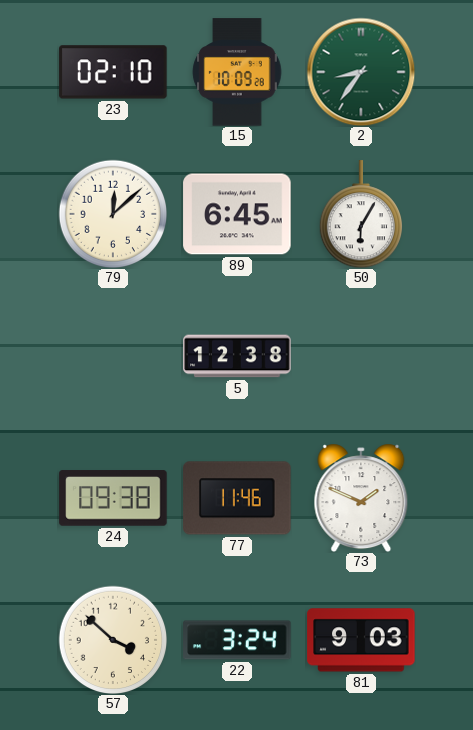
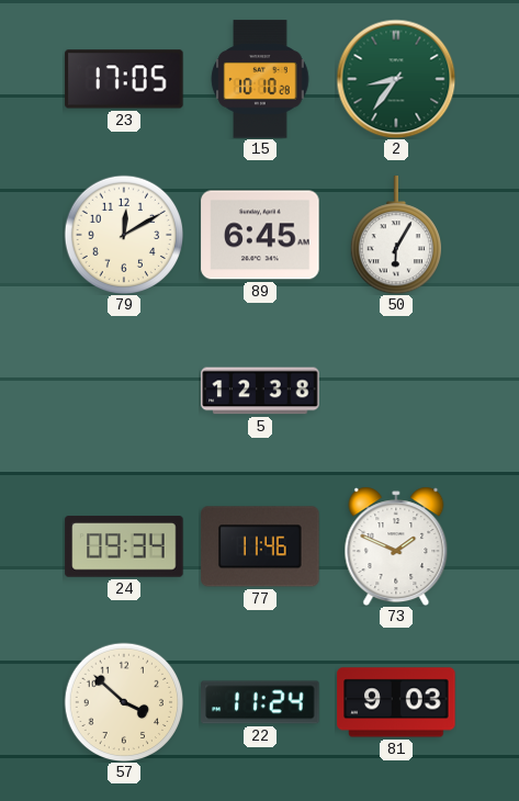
23: 02:10 -> 17:05 (124, 79)
15: 10:09 -> 10:10 (260, 79)
79: 12:08 -> 12:10 (124, 235)
24: 09:38 -> 09:34 (124, 546)
22: 3:24 -> 11:24 (260, 702)
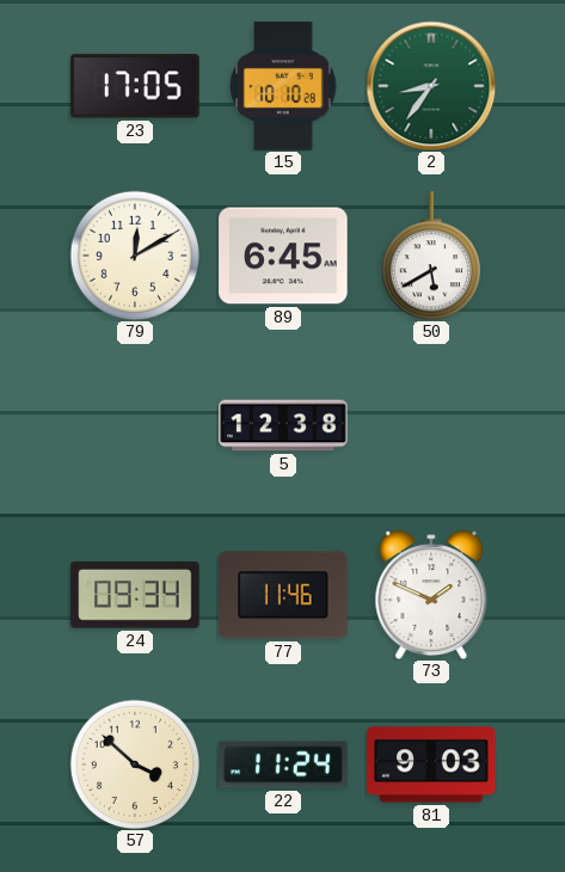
50: 6:05 -> 5:40 (430, 256)
